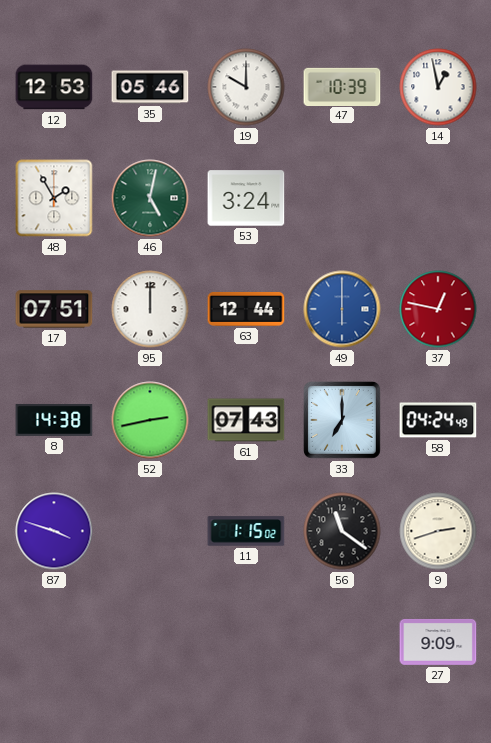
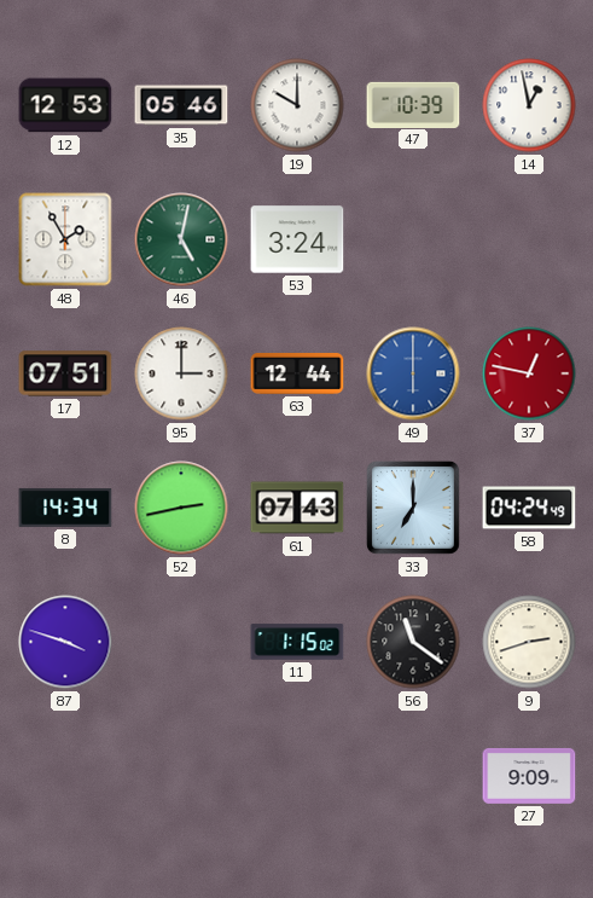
95: 12:00 -> 3:00 (181, 373)
8: 14:38 -> 14:34 (65, 508)
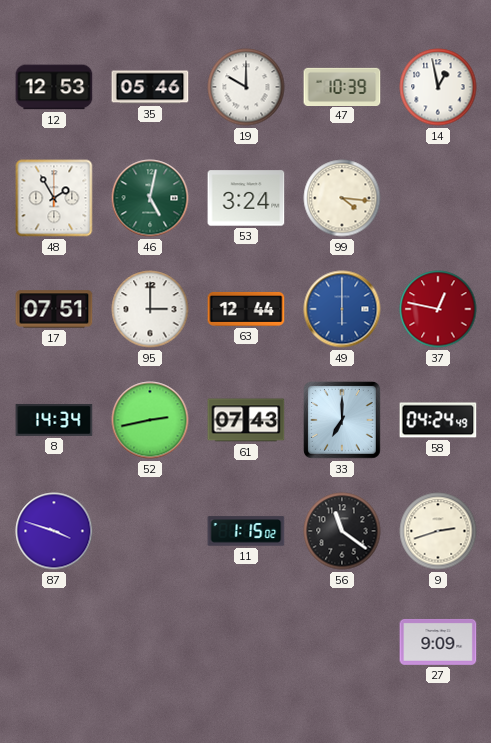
99: none -> 4:16 (342, 198)
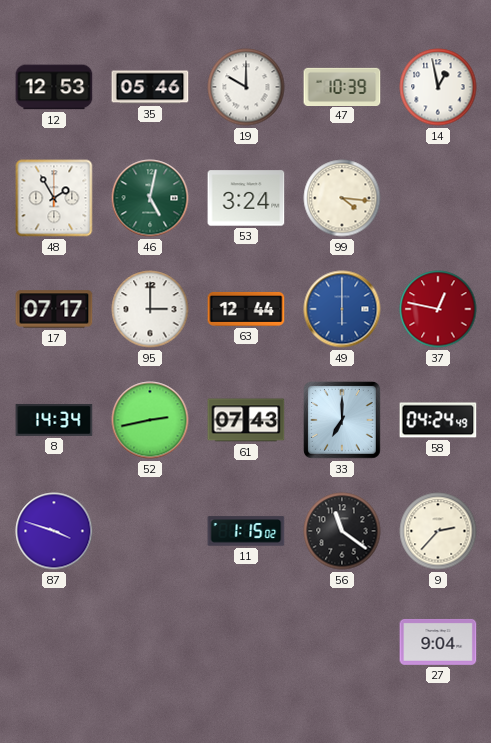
17: 07:51 -> 07:17 (54, 309)
9: 2:42 -> 2:37 (438, 531)
27: 9:09 -> 9:04 (438, 642)
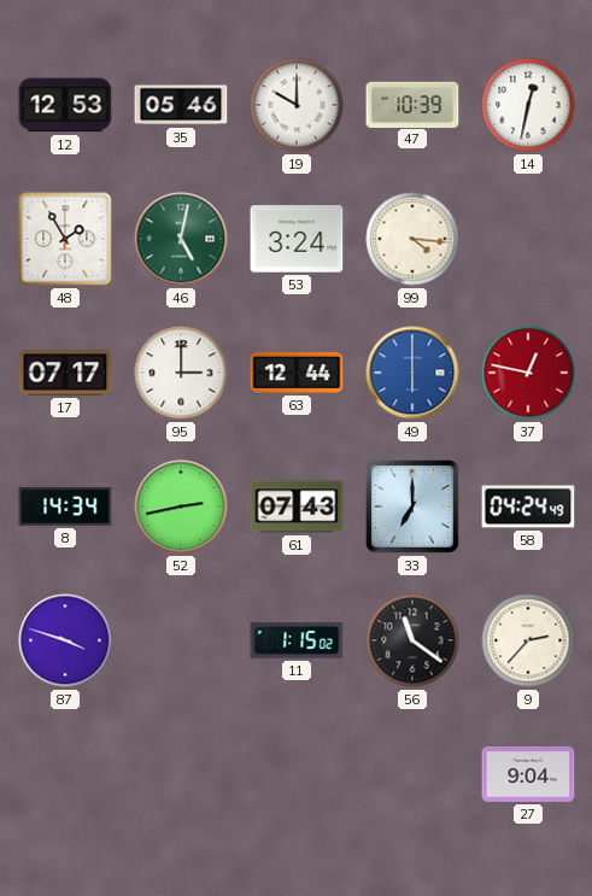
14: 12:58 -> 12:32 (528, 105)
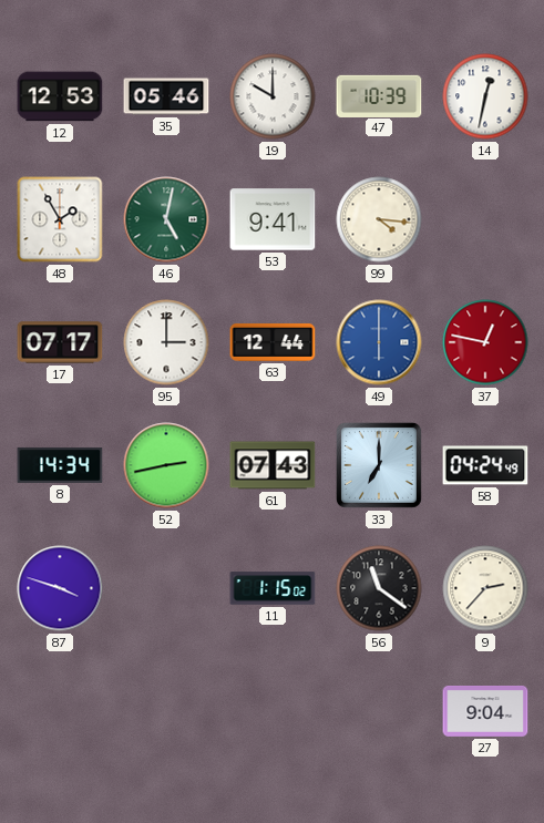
53: 3:24 -> 9:41 (273, 219)
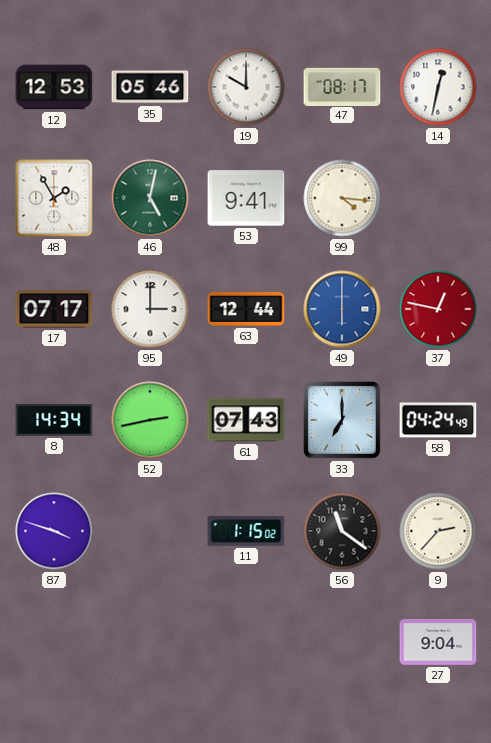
47: 10:39 -> 08:17 (342, 86)
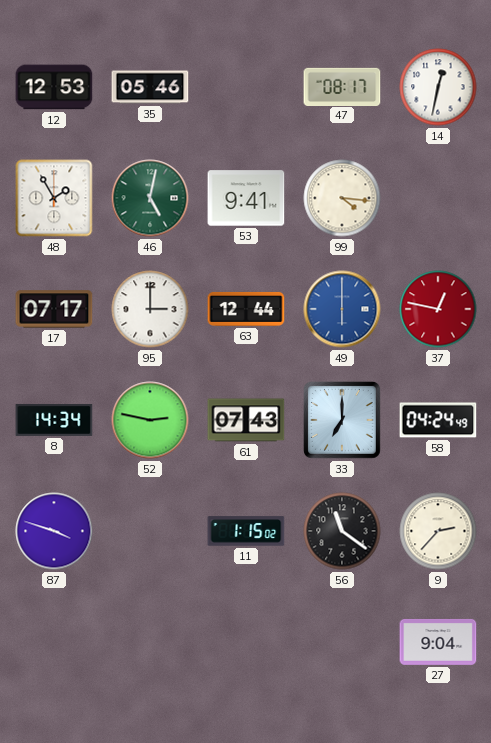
19: 10:00 -> none (246, 87)
52: 2:43 -> 2:47 (150, 420)
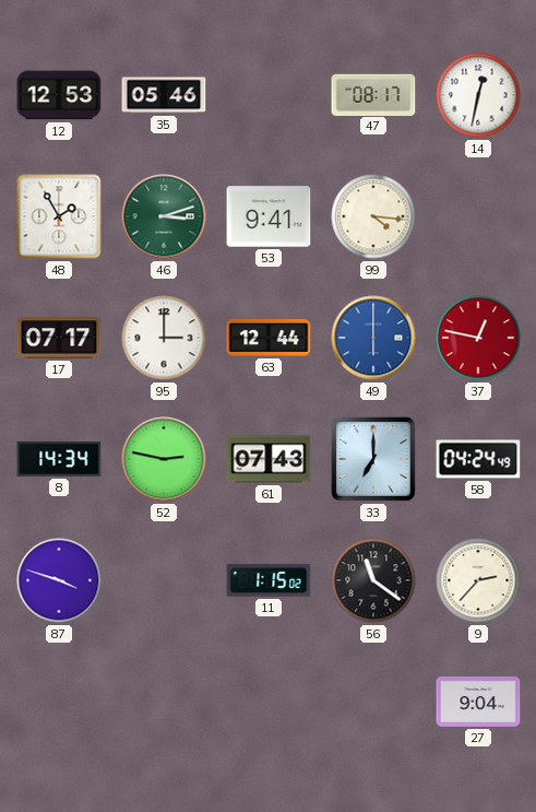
46: 5:02 -> 3:12 (164, 216)
